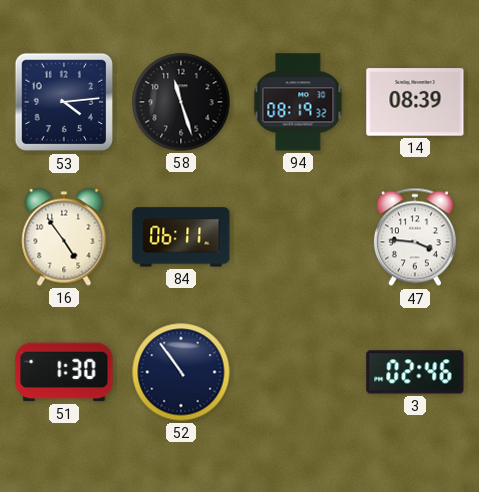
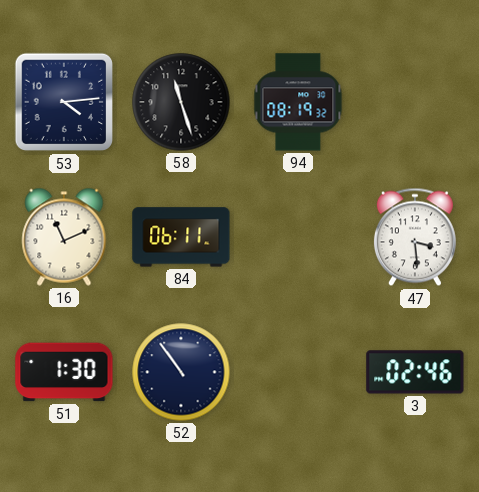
14: 08:39 -> none (415, 102)
16: 4:54 -> 11:11 (64, 237)
47: 3:46 -> 3:29 (415, 237)
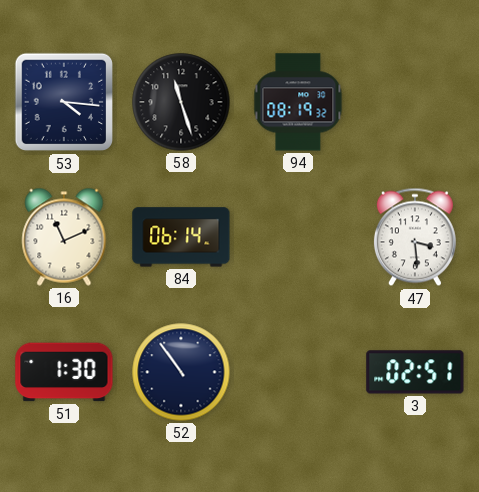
53: 4:14 -> 4:16 (64, 102)
84: 06:11 -> 06:14 (181, 237)
3: 02:46 -> 02:51 (415, 372)
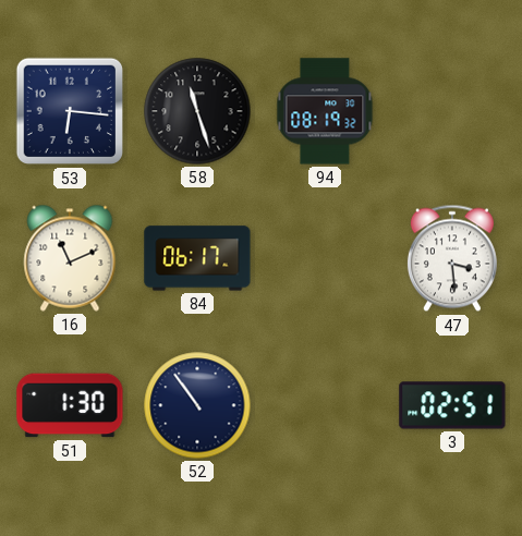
53: 4:16 -> 6:16 (70, 111)
84: 06:14 -> 06:17 (197, 258)
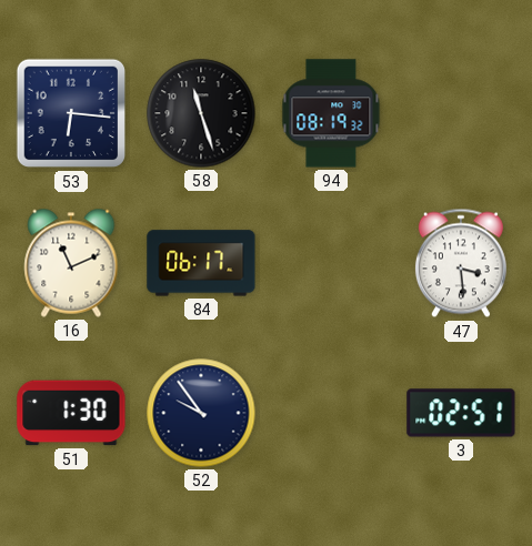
52: 10:54 -> 9:54 (201, 413)
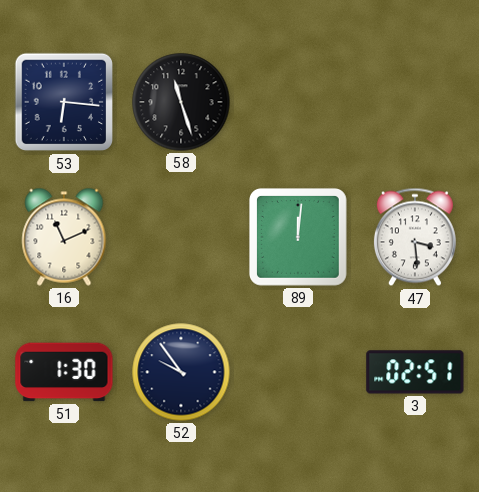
94: 08:19 -> none (331, 113)
84: 06:17 -> none (201, 263)
89: none -> 12:01 (299, 238)
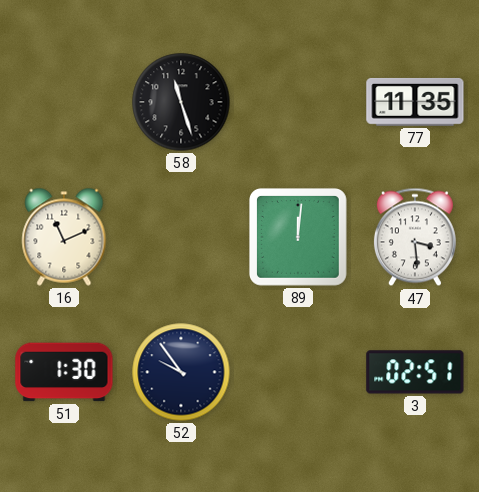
53: 6:16 -> none (64, 102)
77: none -> 11:35 (415, 102)
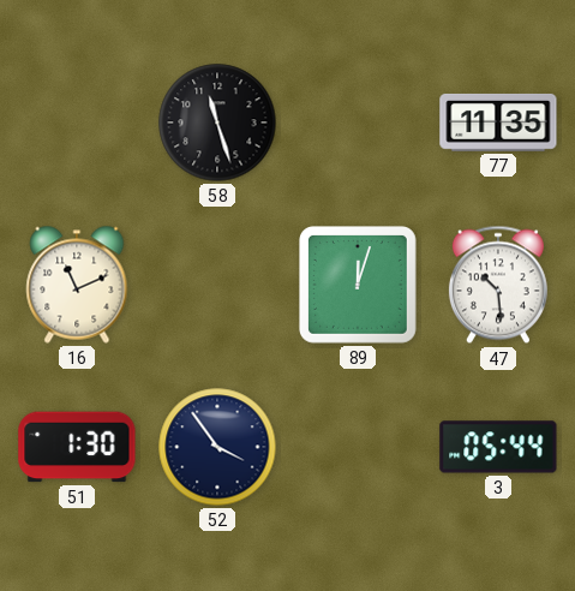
89: 12:01 -> 12:03 (359, 286)
47: 3:29 -> 10:29 (498, 285)
52: 9:54 -> 3:54 (217, 447)
3: 02:51 -> 05:44 (498, 447)
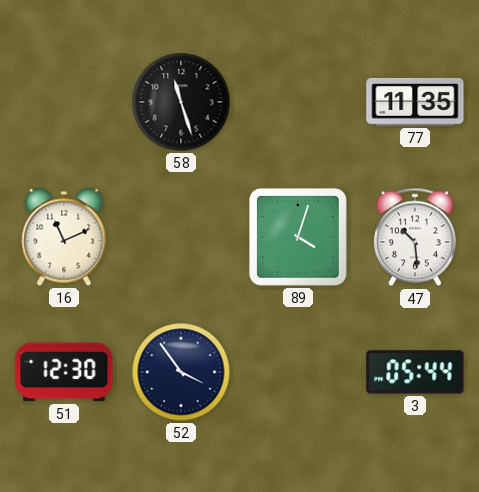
89: 12:03 -> 4:03 (299, 238)
51: 1:30 -> 12:30 (64, 372)
